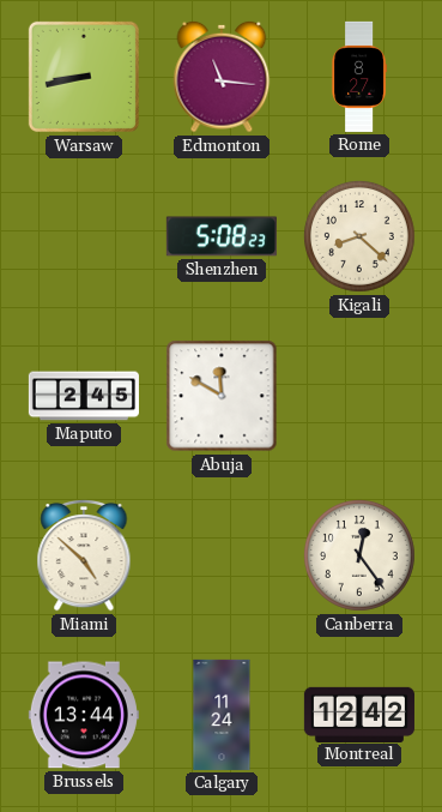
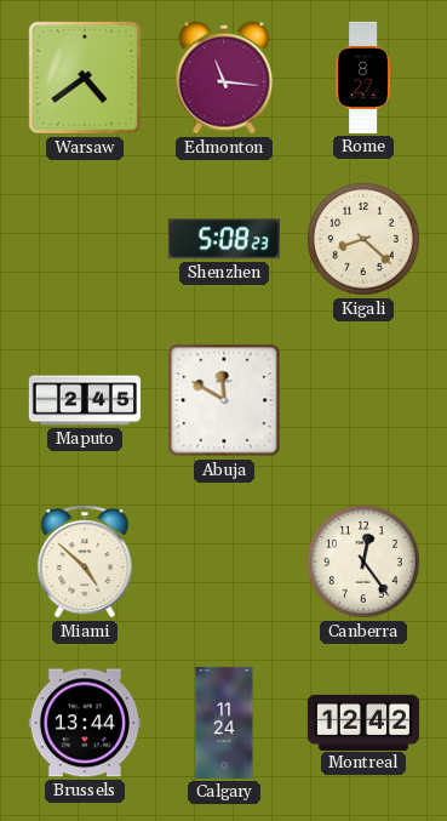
Warsaw: 8:43 -> 4:39 (85, 78)
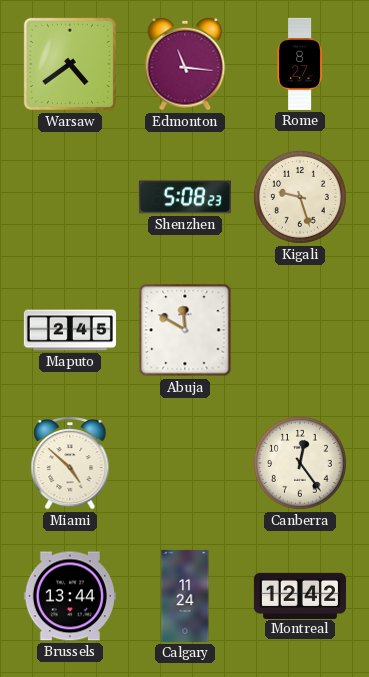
Kigali: 8:22 -> 9:27 (300, 197)
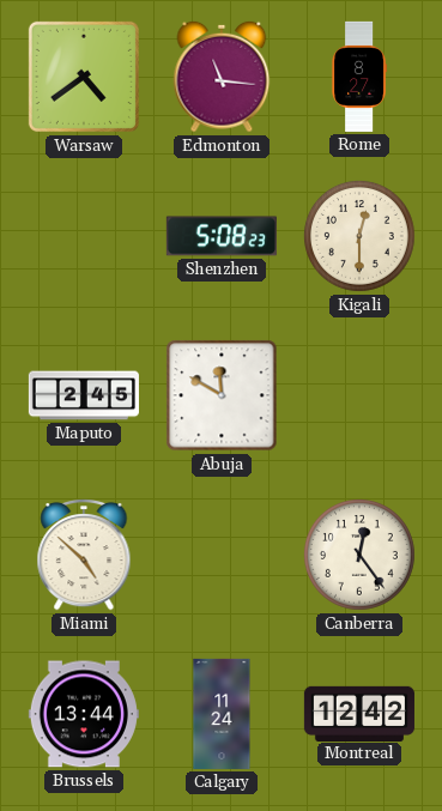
Kigali: 9:27 -> 12:30 (359, 236)
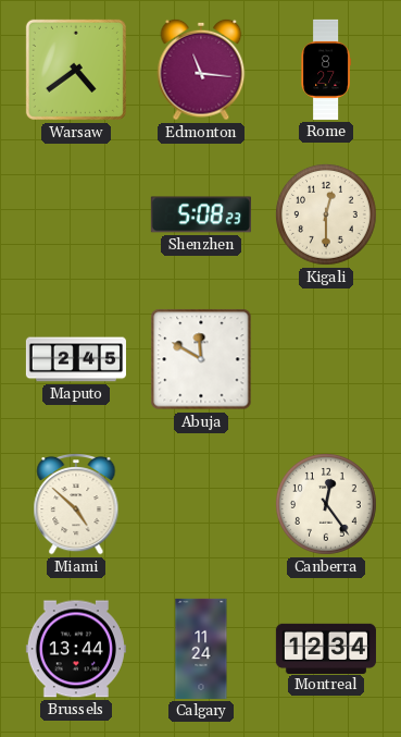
Montreal: 12:42 -> 12:34 (326, 648)
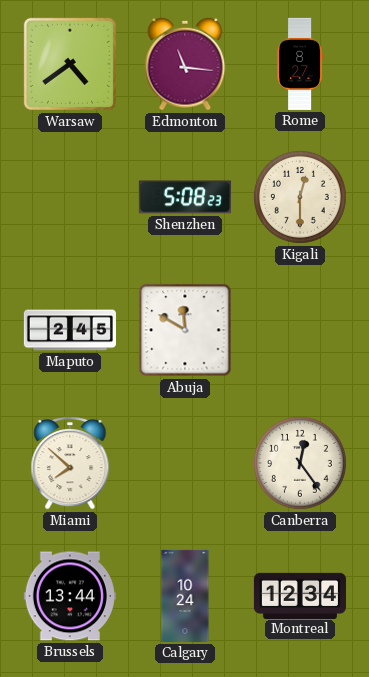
Miami: 4:52 -> 7:52 (70, 463)
Calgary: 11:24 -> 10:24 (185, 596)
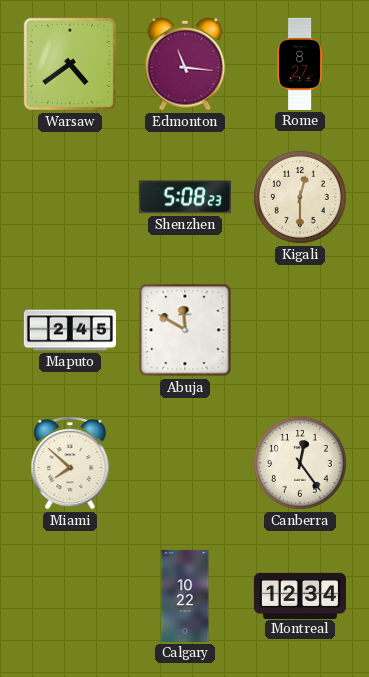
Brussels: 13:44 -> none (70, 596)
Calgary: 10:24 -> 10:22 (185, 596)
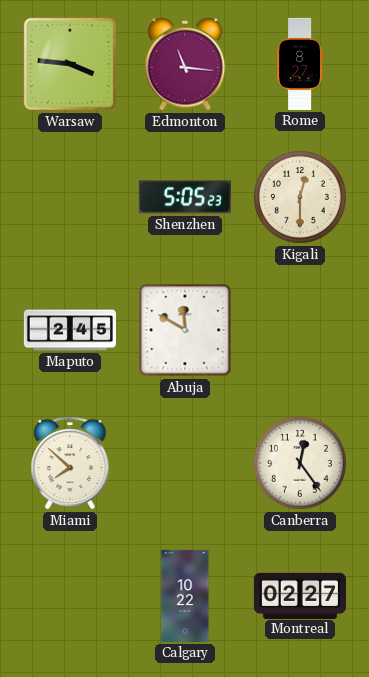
Warsaw: 4:39 -> 3:46 (70, 64)
Shenzhen: 5:08 -> 5:05 (185, 197)
Montreal: 12:34 -> 02:27 (300, 595)
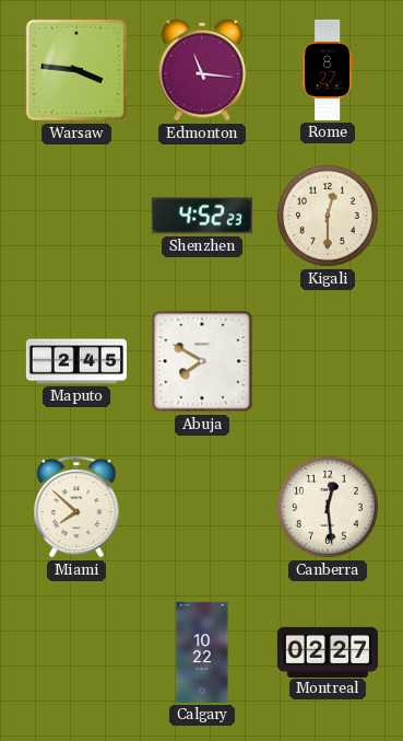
Shenzhen: 5:05 -> 4:52 (202, 216)
Abuja: 11:50 -> 7:50 (202, 361)
Canberra: 12:24 -> 12:29 (328, 507)
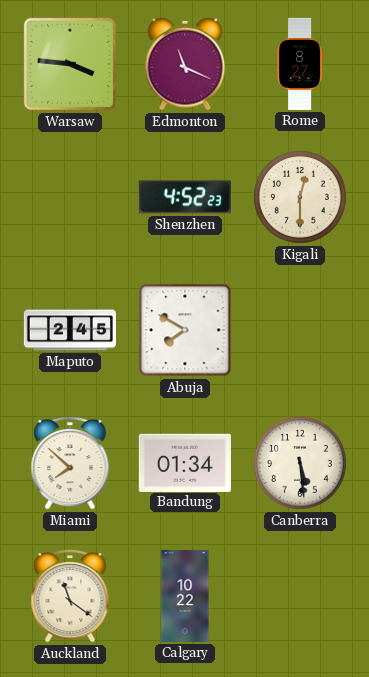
Edmonton: 11:16 -> 11:19 (185, 64)
Bandung: none -> 01:34 (185, 462)
Canberra: 12:29 -> 5:29 (300, 463)
Auckland: none -> 11:21 (70, 596)
Montreal: 02:27 -> none (328, 651)
